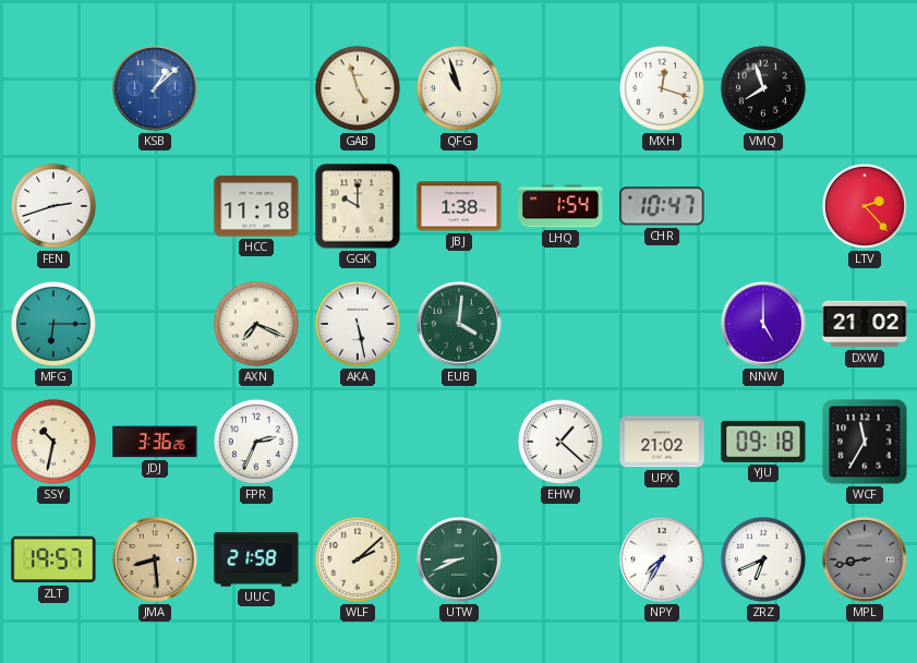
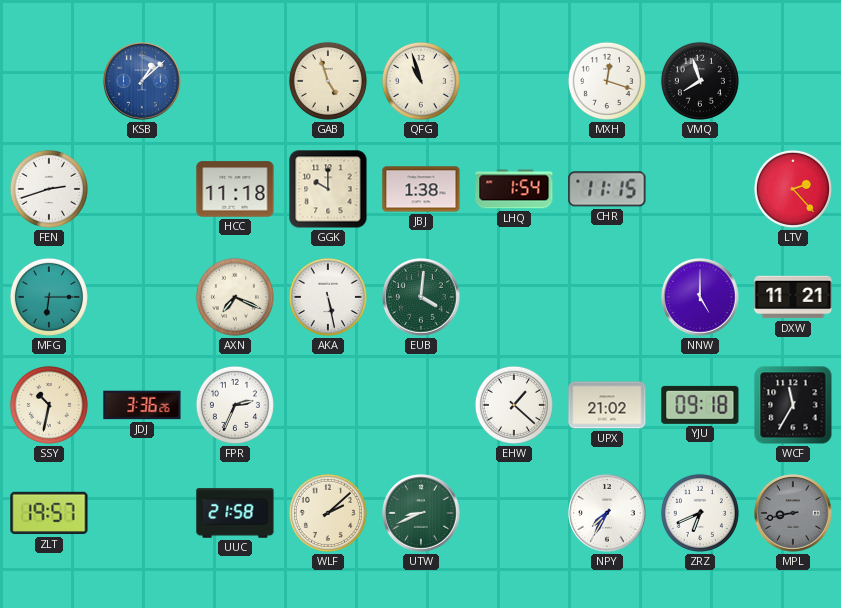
CHR: 10:47 -> 11:15 (607, 189)
DXW: 21:02 -> 11:21 (793, 297)
JMA: 8:29 -> none (155, 559)
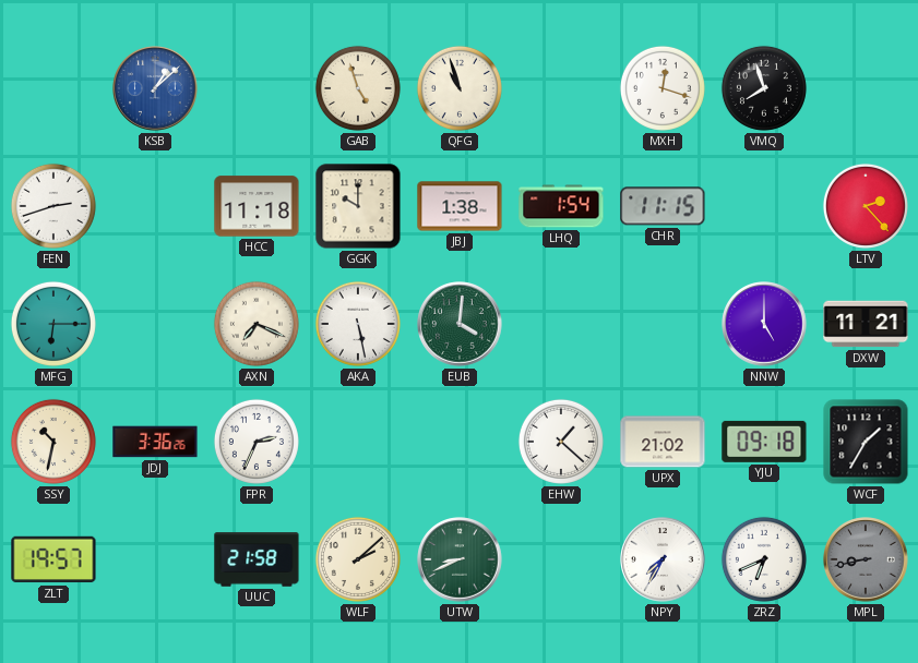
WCF: 11:35 -> 1:35 (866, 442)
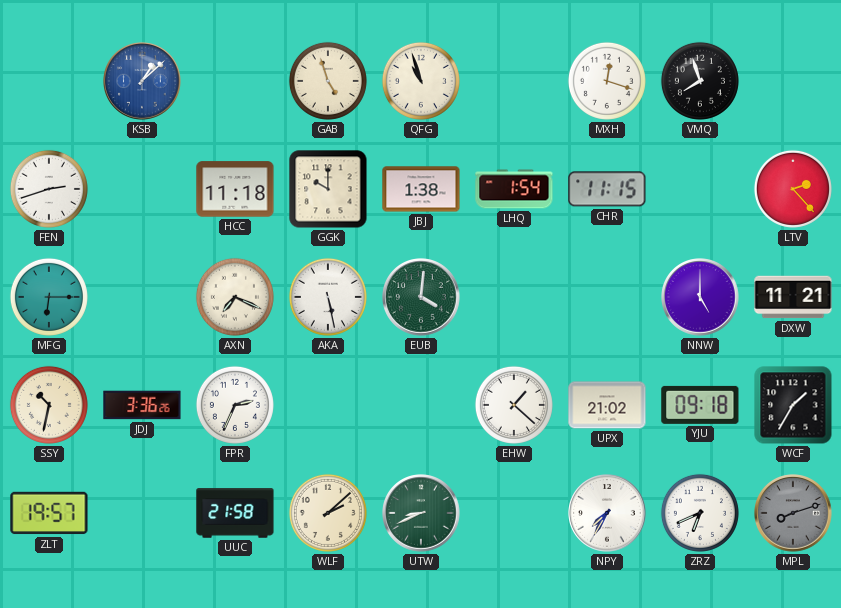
MPL: 8:43 -> 8:12 (793, 513)
